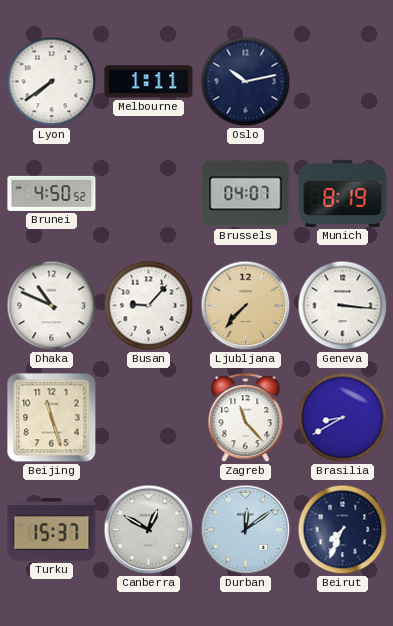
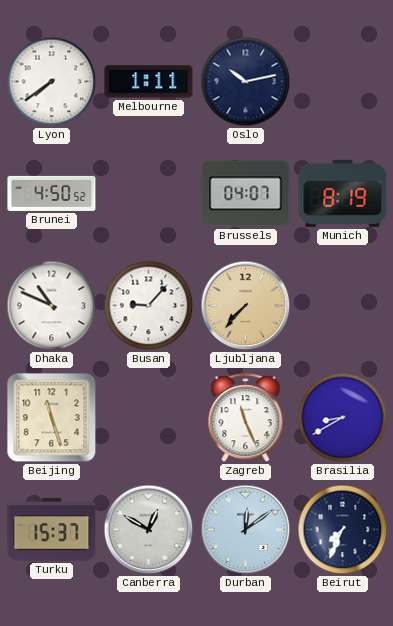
Geneva: 3:16 -> none (343, 306)
Zagreb: 11:23 -> 11:26 (246, 418)
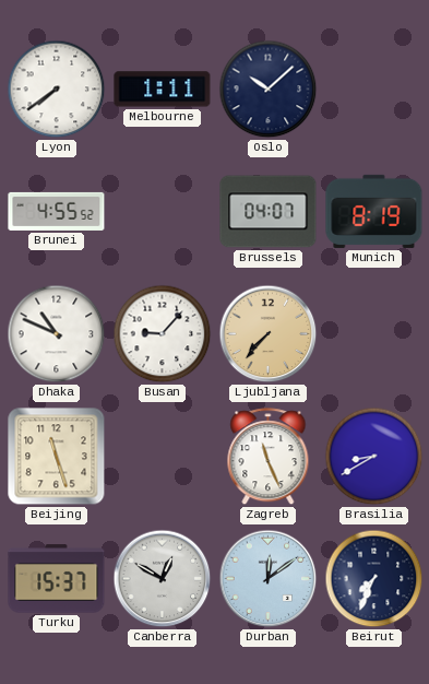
Oslo: 10:13 -> 10:08 (269, 90)
Brunei: 4:50 -> 4:55 (57, 211)
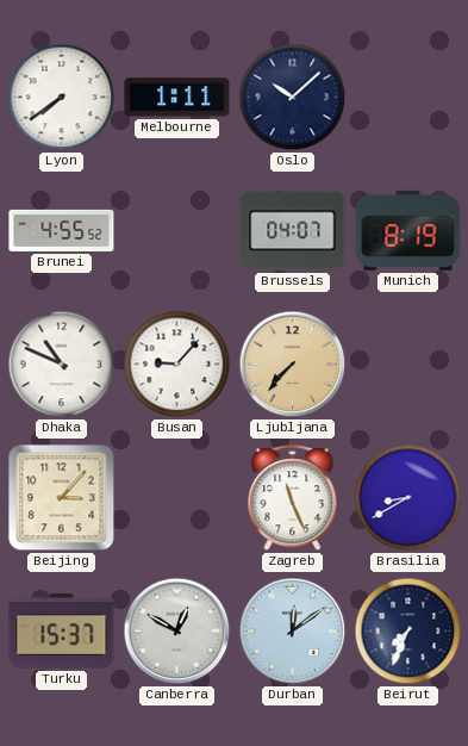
Beijing: 11:27 -> 3:07 (62, 498)
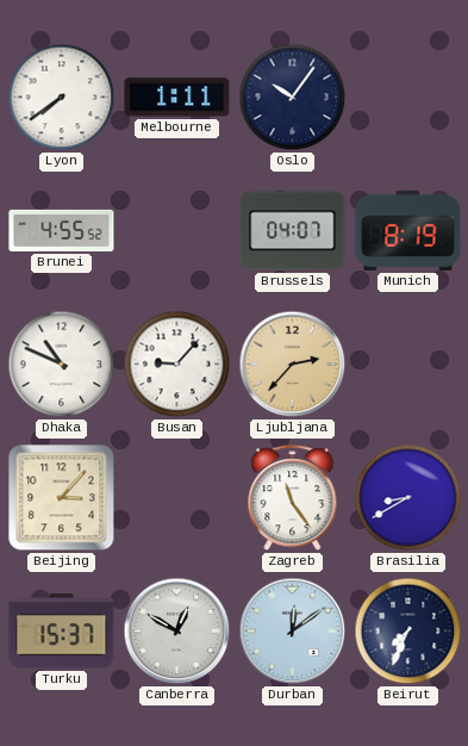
Oslo: 10:08 -> 10:06 (293, 98)
Ljubljana: 7:37 -> 2:37 (293, 365)
Zagreb: 11:26 -> 11:24 (293, 498)
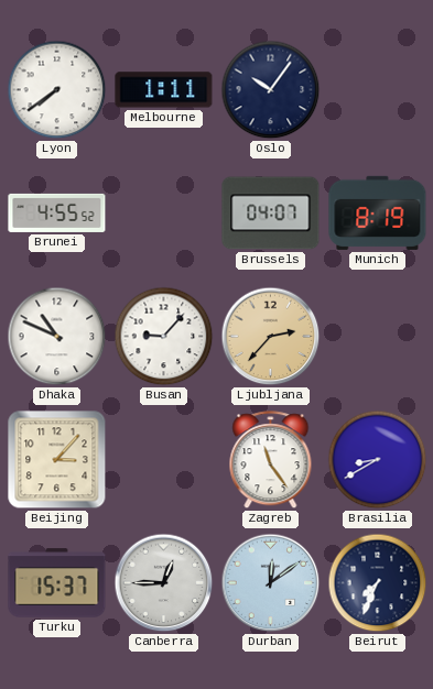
Canberra: 12:50 -> 12:45 (164, 583)
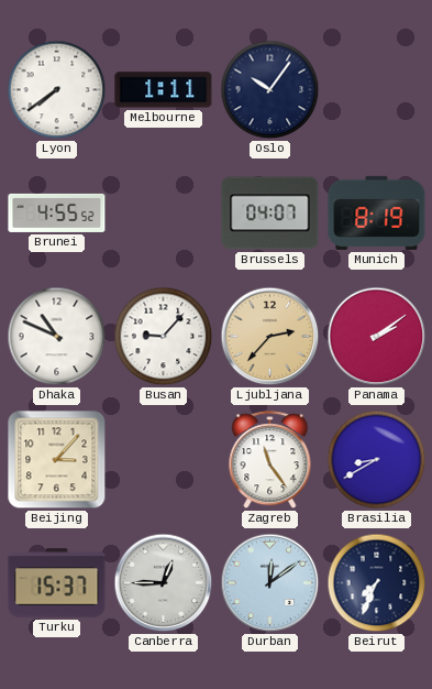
Panama: none -> 2:09 (377, 337)
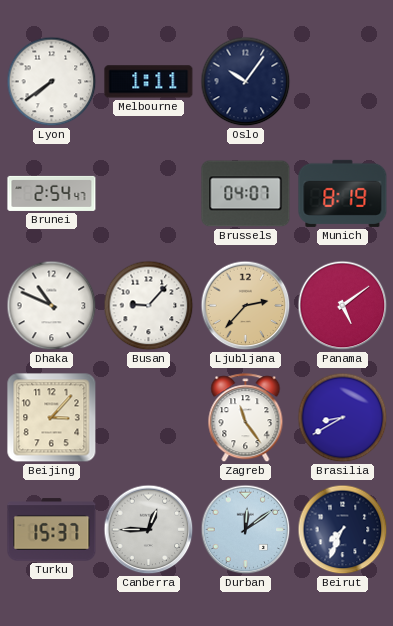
Brunei: 4:55 -> 2:54 (52, 193)
Panama: 2:09 -> 5:09 (343, 306)
